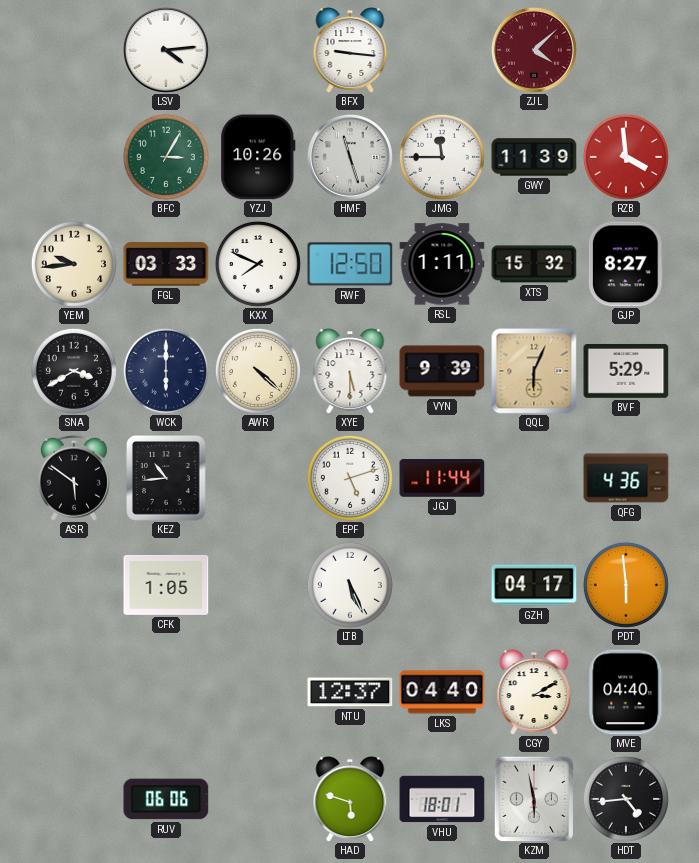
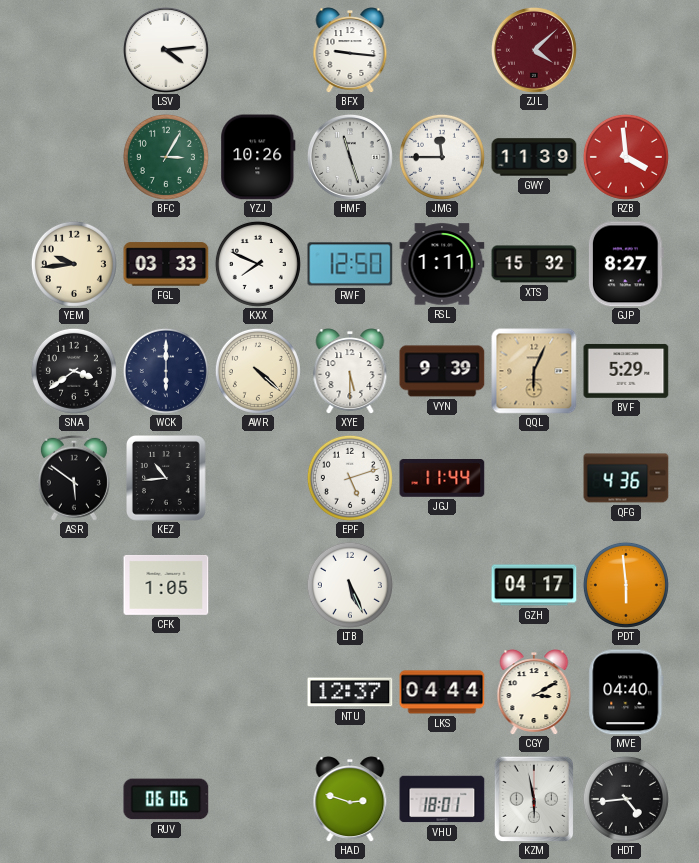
SNA: 3:40 -> 3:39 (74, 371)
LKS: 04:40 -> 04:44 (442, 692)
HAD: 5:48 -> 2:48 (350, 799)
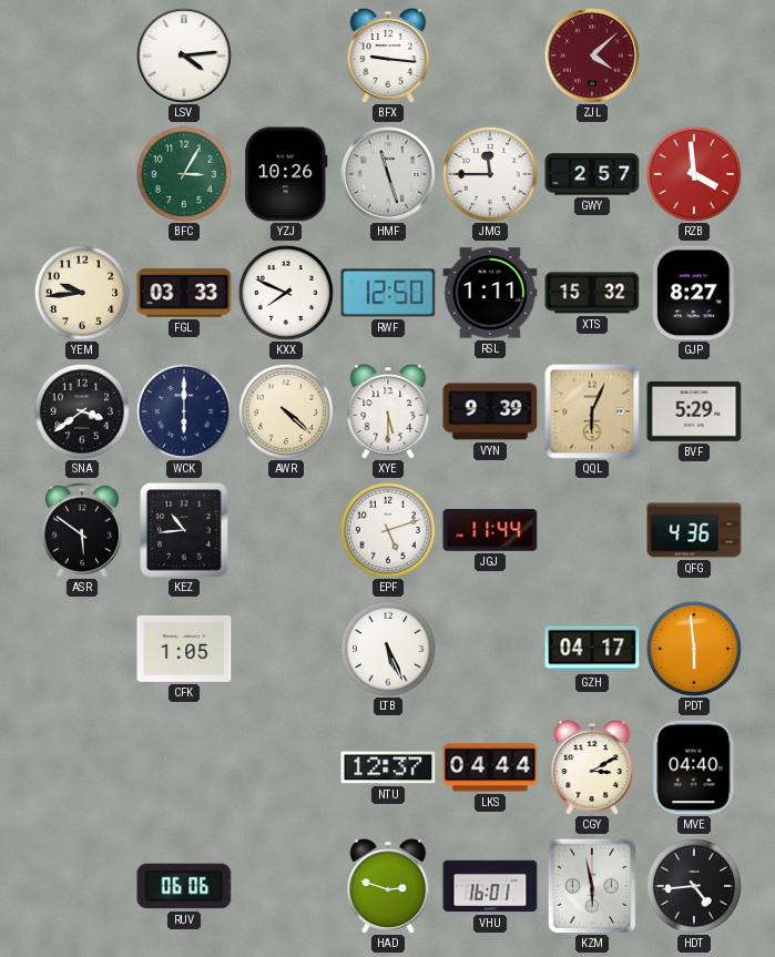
GWY: 11:39 -> 2:57 (592, 174)
VHU: 18:01 -> 16:01 (490, 886)
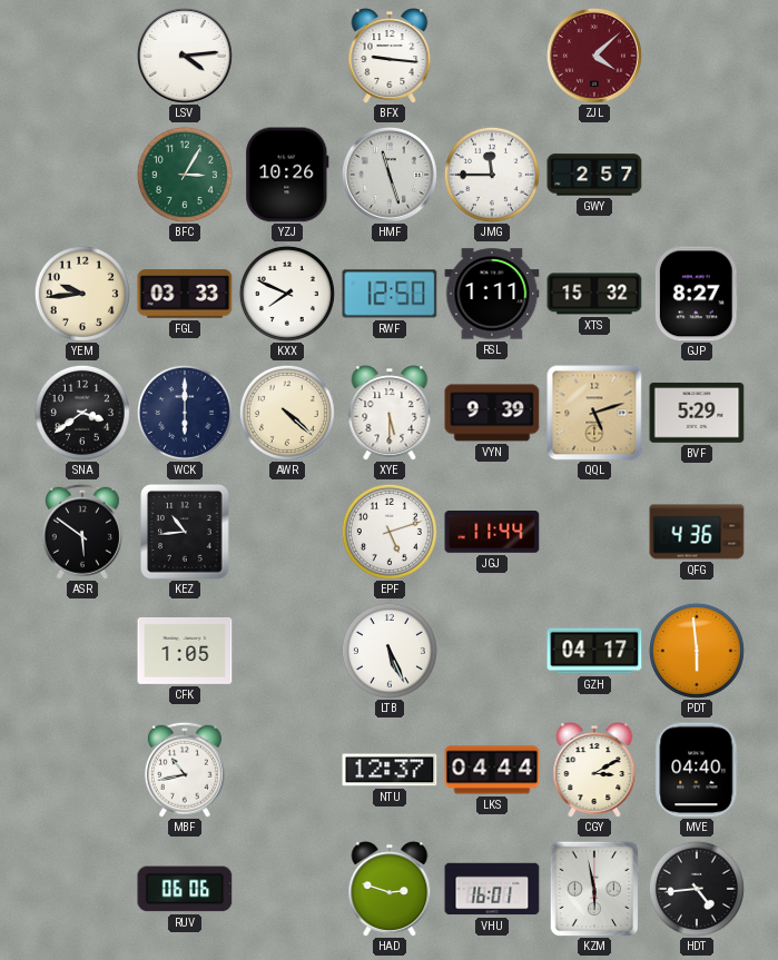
RZB: 3:59 -> none (694, 174)
QQL: 6:04 -> 5:12 (594, 413)
MBF: none -> 10:43 (185, 770)
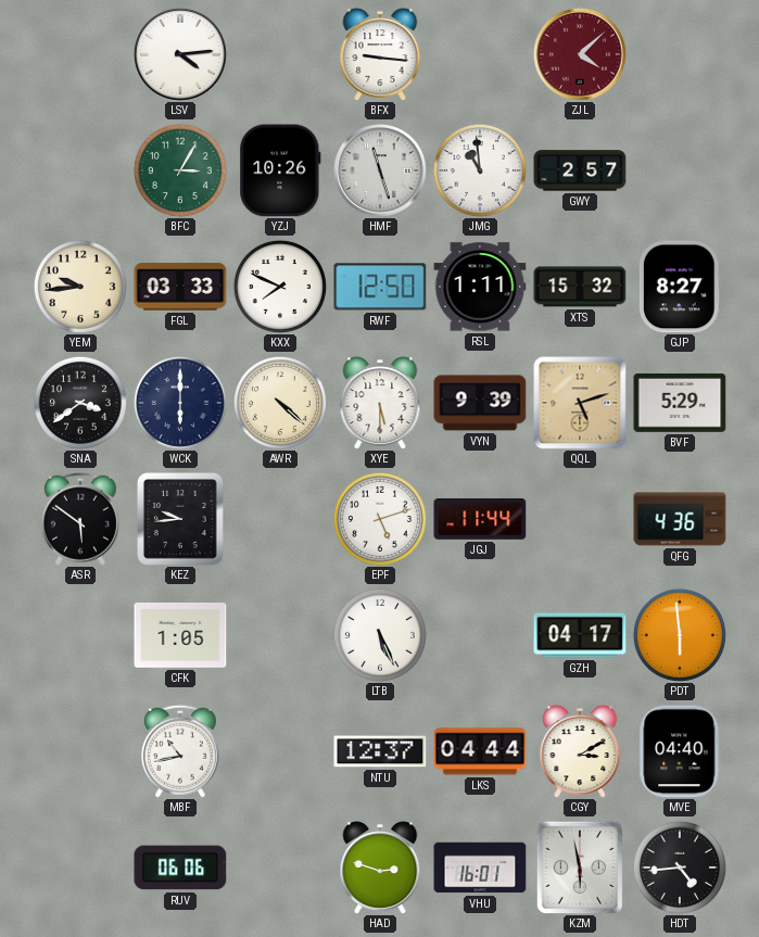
JMG: 11:45 -> 10:59 (480, 170)
KEZ: 10:44 -> 9:44 (181, 520)
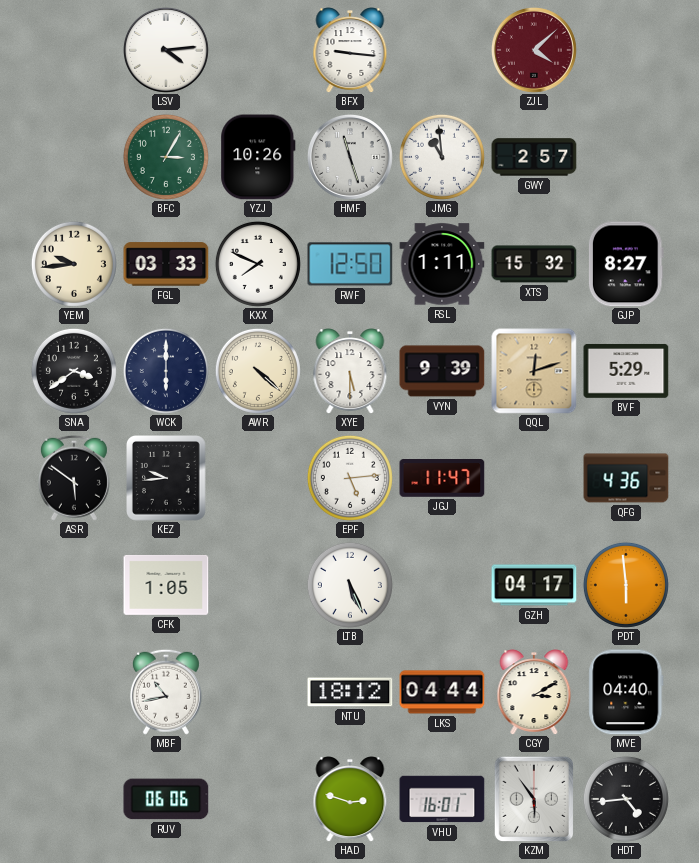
QQL: 5:12 -> 12:12 (534, 371)
EPF: 5:12 -> 5:14 (350, 478)
JGJ: 11:44 -> 11:47 (442, 479)
NTU: 12:37 -> 18:12 (350, 692)
KZM: 5:58 -> 5:54 (533, 799)
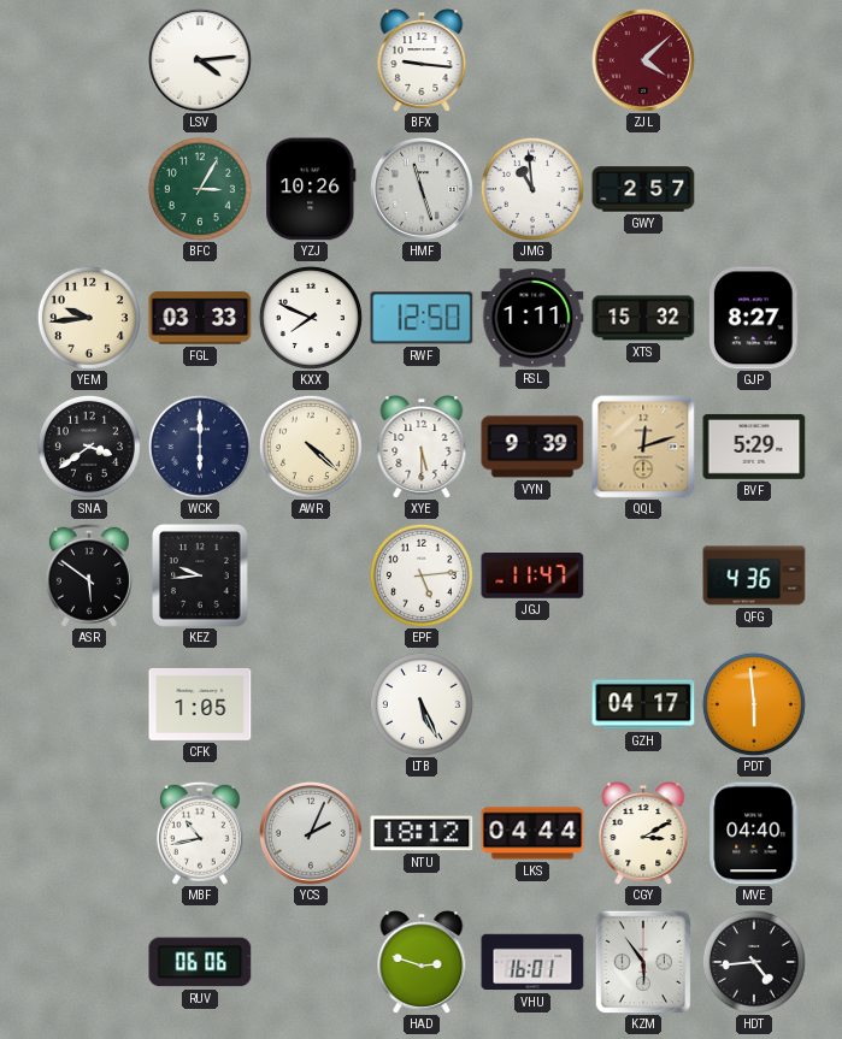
YCS: none -> 2:04 (311, 833)
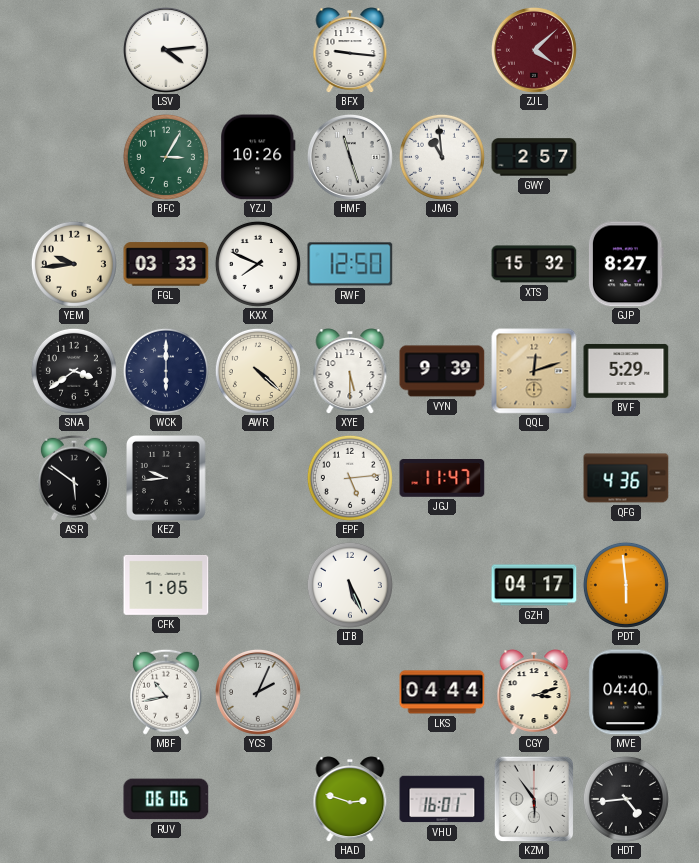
RSL: 1:11 -> none (532, 318)
NTU: 18:12 -> none (422, 833)
CGY: 3:10 -> 3:12 (534, 692)
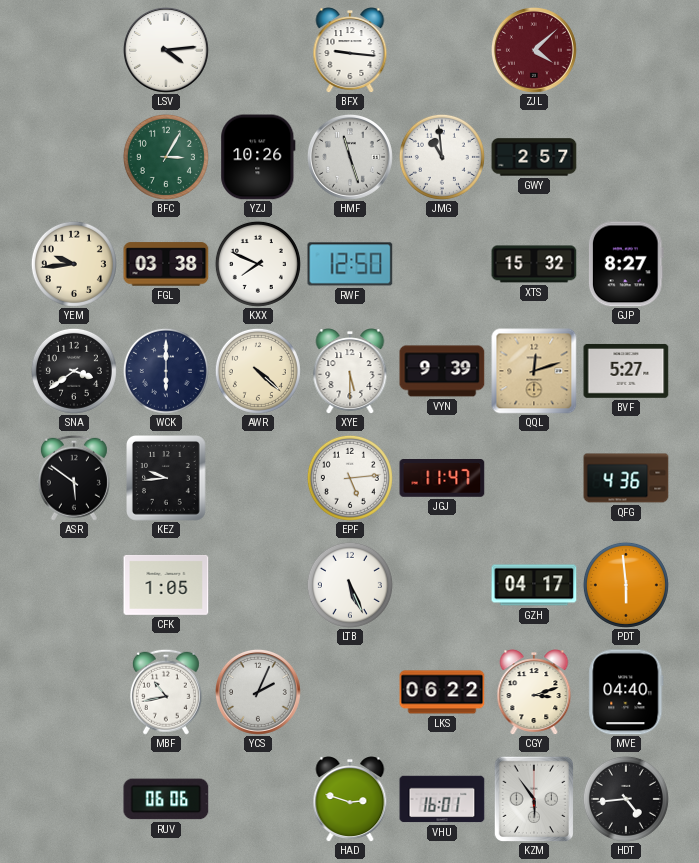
FGL: 03:33 -> 03:38 (166, 264)
BVF: 5:29 -> 5:27 (626, 371)
LKS: 04:44 -> 06:22 (442, 692)
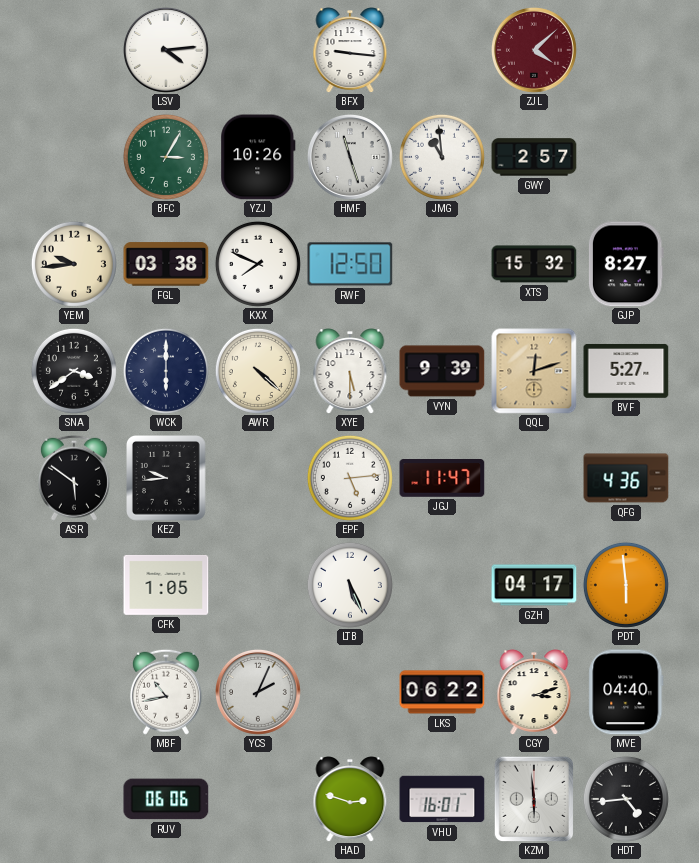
KZM: 5:54 -> 5:59 (533, 799)
